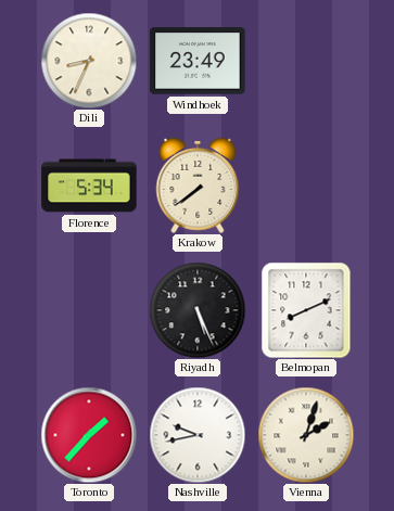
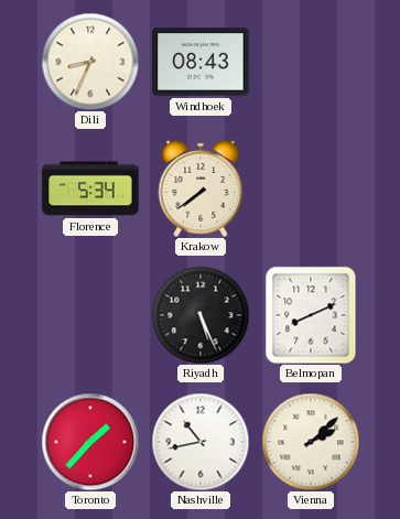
Windhoek: 23:49 -> 08:43 (201, 62)
Nashville: 9:43 -> 10:43 (201, 442)
Vienna: 2:03 -> 2:08 (311, 442)
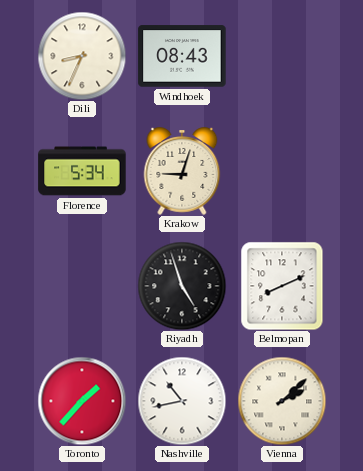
Krakow: 7:39 -> 9:03 (182, 171)
Riyadh: 5:26 -> 4:57 (182, 286)
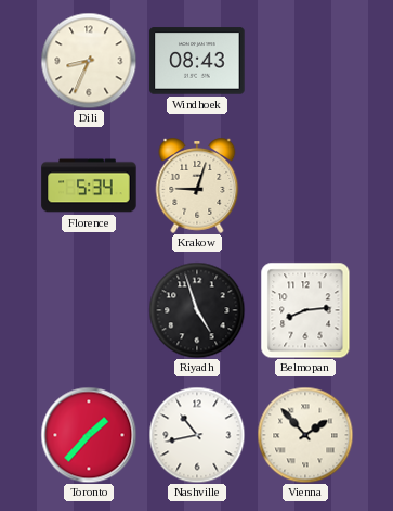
Belmopan: 8:11 -> 8:14 (305, 310)
Vienna: 2:08 -> 1:53 (305, 435)
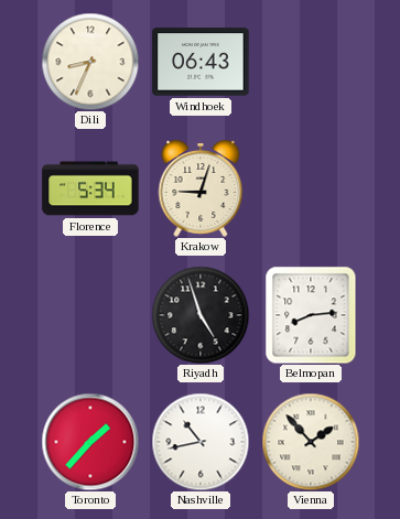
Windhoek: 08:43 -> 06:43 (201, 62)
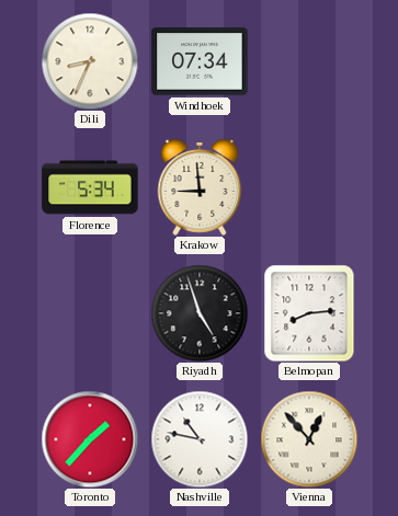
Windhoek: 06:43 -> 07:34 (200, 61)
Krakow: 9:03 -> 8:59 (200, 187)
Nashville: 10:43 -> 10:47 (200, 439)
Vienna: 1:53 -> 12:53 (309, 439)
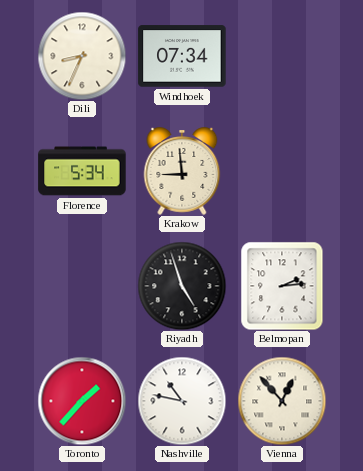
Belmopan: 8:14 -> 2:14 (282, 286)
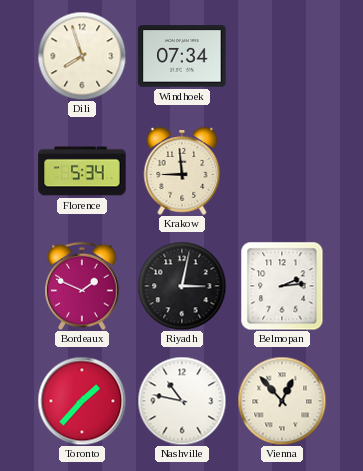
Dili: 8:34 -> 7:57 (82, 56)
Bordeaux: none -> 1:49 (82, 286)
Riyadh: 4:57 -> 3:02 (182, 286)
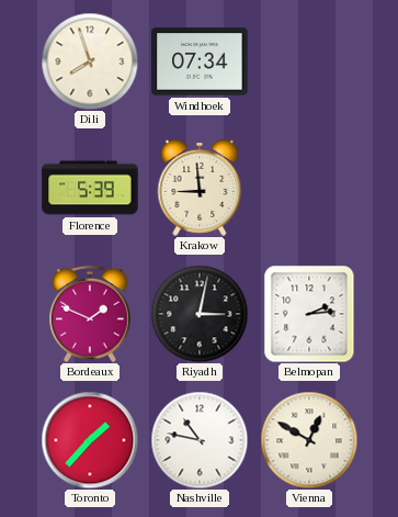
Florence: 5:34 -> 5:39 (90, 188)
Vienna: 12:53 -> 12:50 (309, 440)
